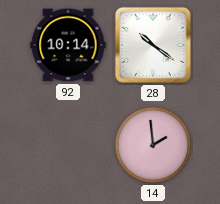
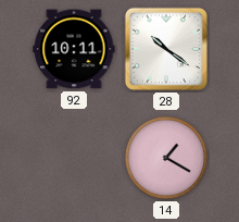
92: 10:14 -> 10:11 (74, 49)
14: 1:59 -> 1:20 (166, 158)
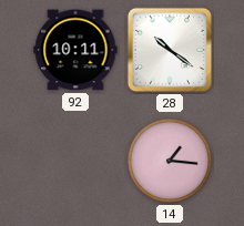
14: 1:20 -> 1:16 (170, 161)
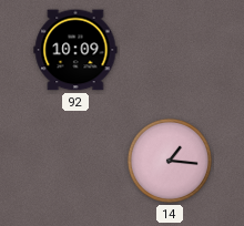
92: 10:11 -> 10:09 (75, 50)
28: 10:21 -> none (170, 50)
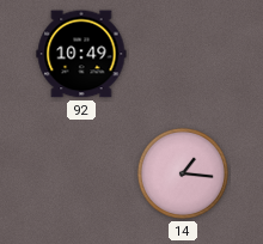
92: 10:09 -> 10:49 (81, 54)
